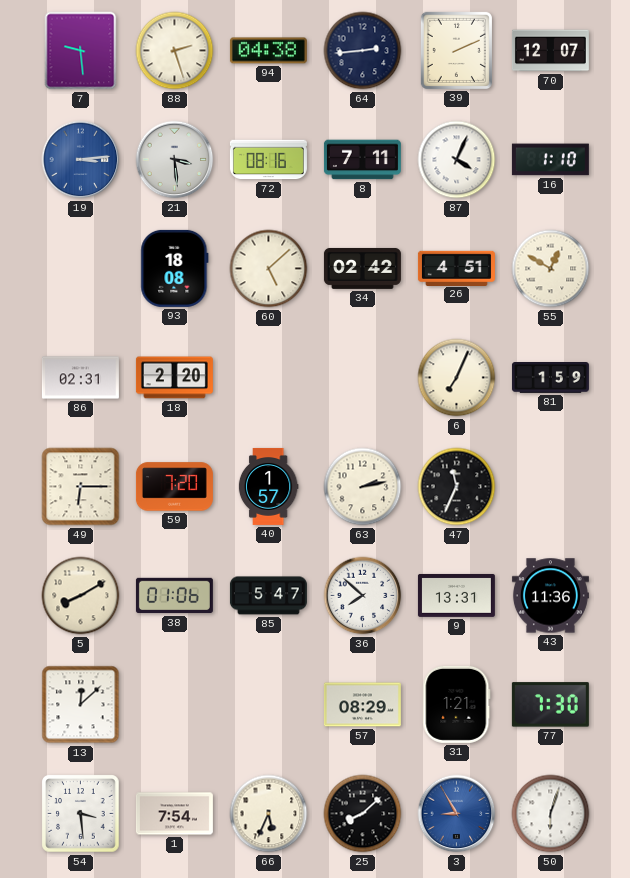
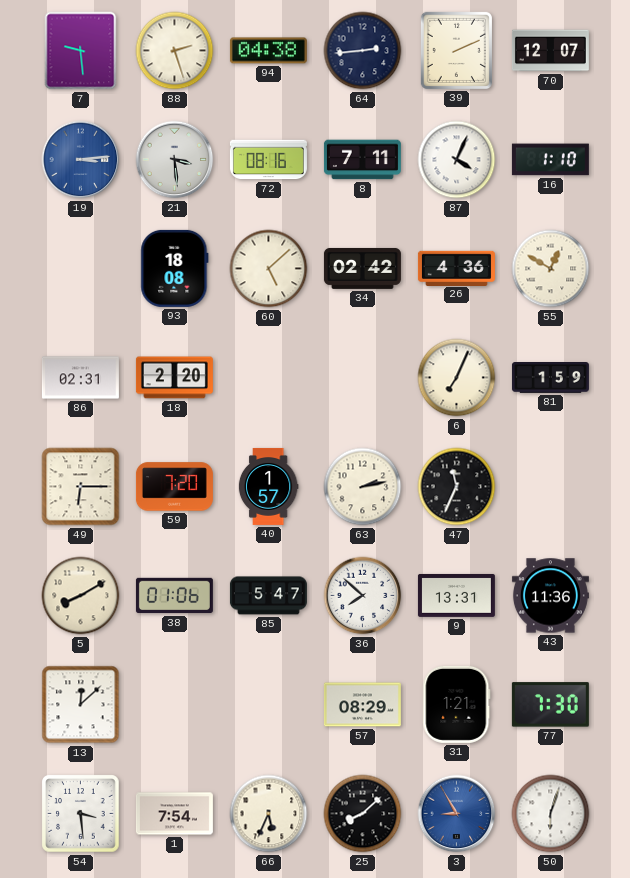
26: 4:51 -> 4:36 (456, 268)
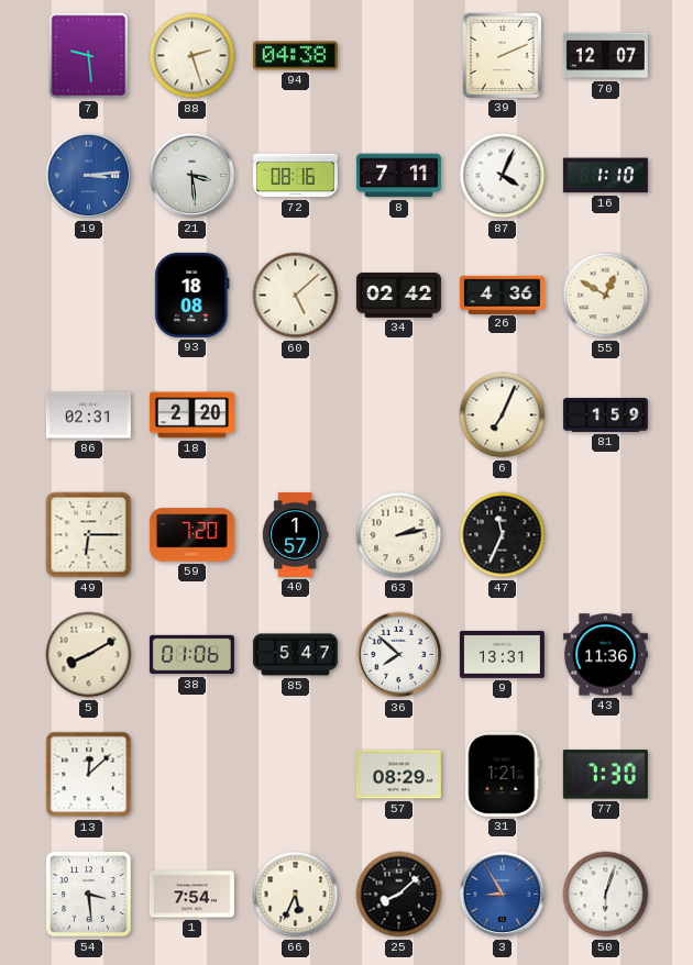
64: 2:44 -> none (363, 51)
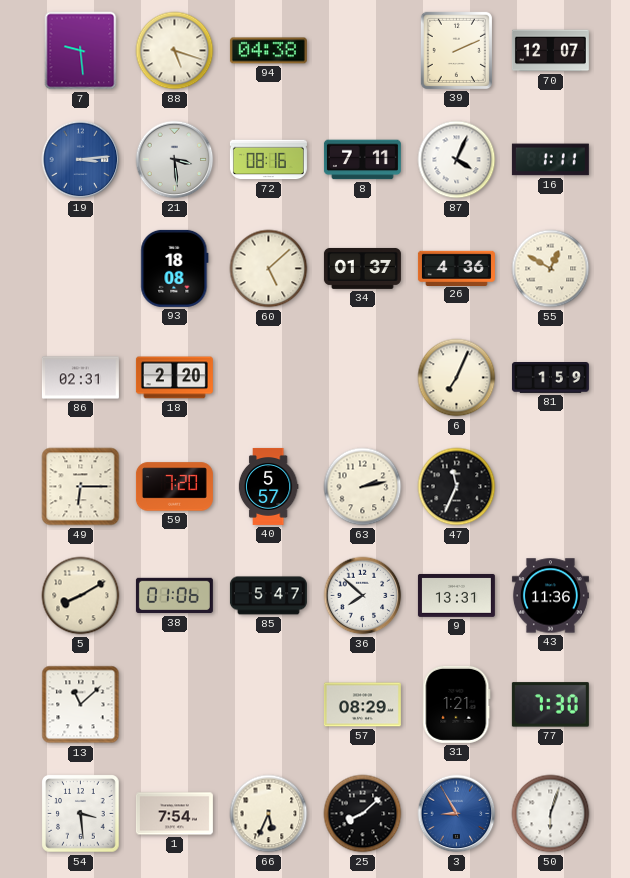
88: 2:27 -> 5:18 (175, 51)
16: 1:10 -> 1:11 (550, 160)
34: 02:42 -> 01:37 (362, 268)
40: 1:57 -> 5:57 (268, 486)
13: 12:08 -> 11:08 (81, 705)
